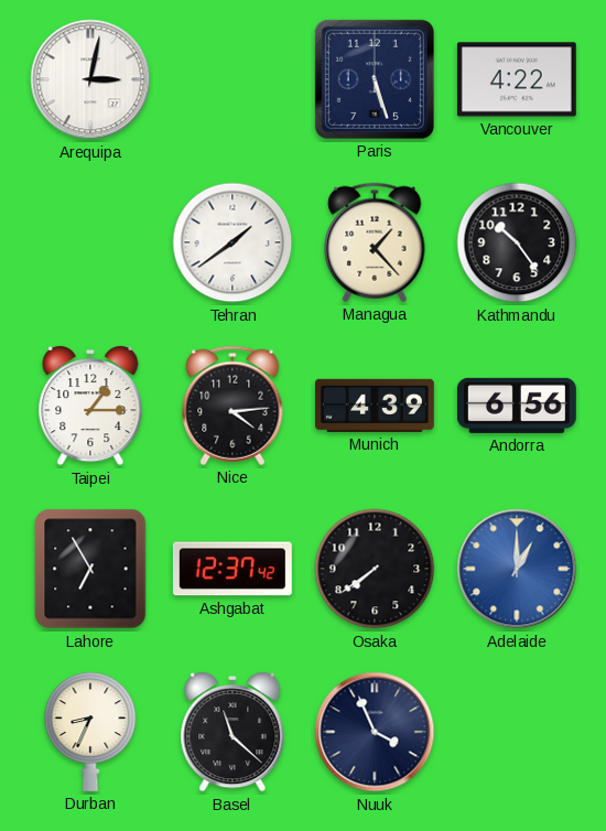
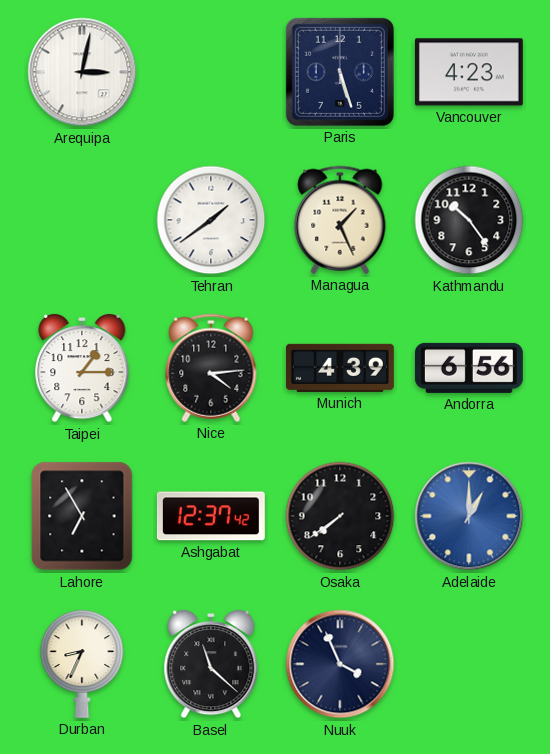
Vancouver: 4:22 -> 4:23 (469, 72)
Managua: 1:23 -> 1:26 (340, 220)
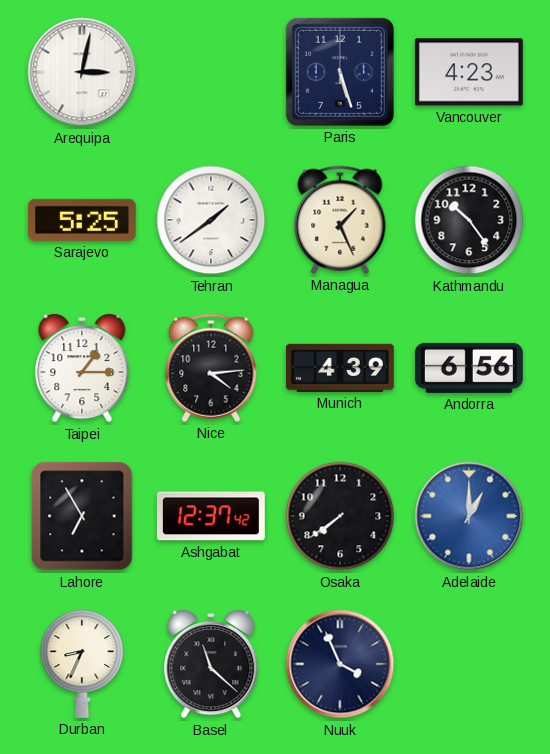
Sarajevo: none -> 5:25 (82, 220)
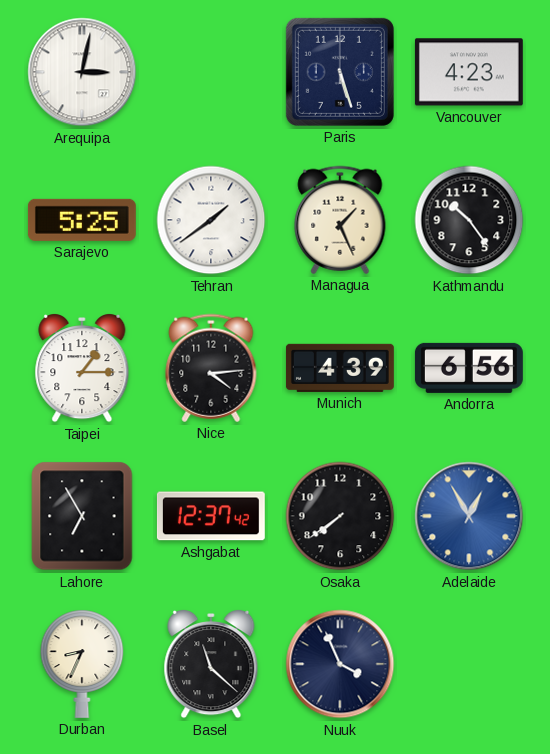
Adelaide: 1:00 -> 12:55 (469, 516)
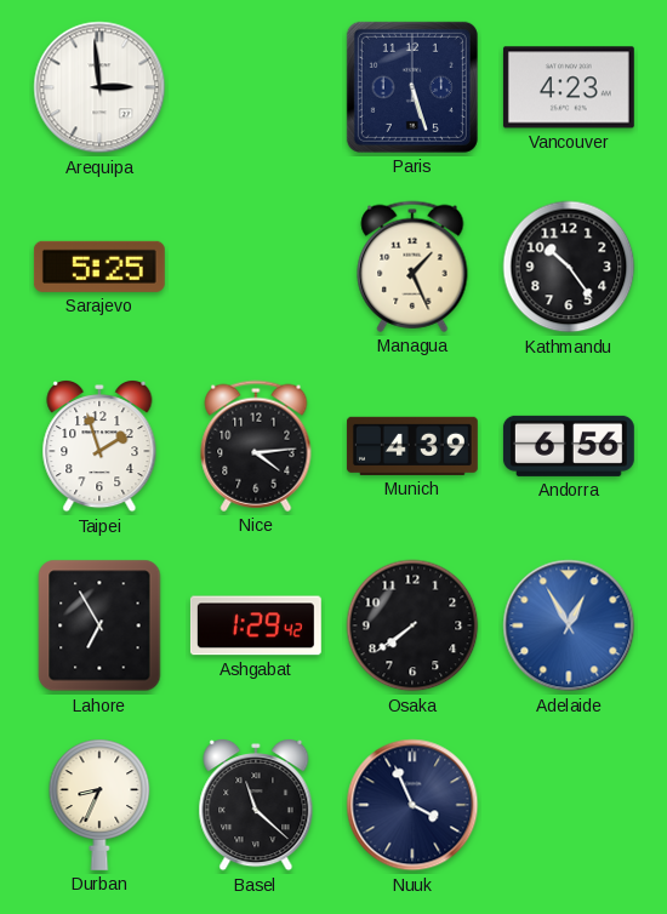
Arequipa: 3:02 -> 2:59 (99, 87)
Tehran: 1:39 -> none (211, 220)
Taipei: 1:15 -> 1:57 (99, 447)
Ashgabat: 12:37 -> 1:29 (256, 625)
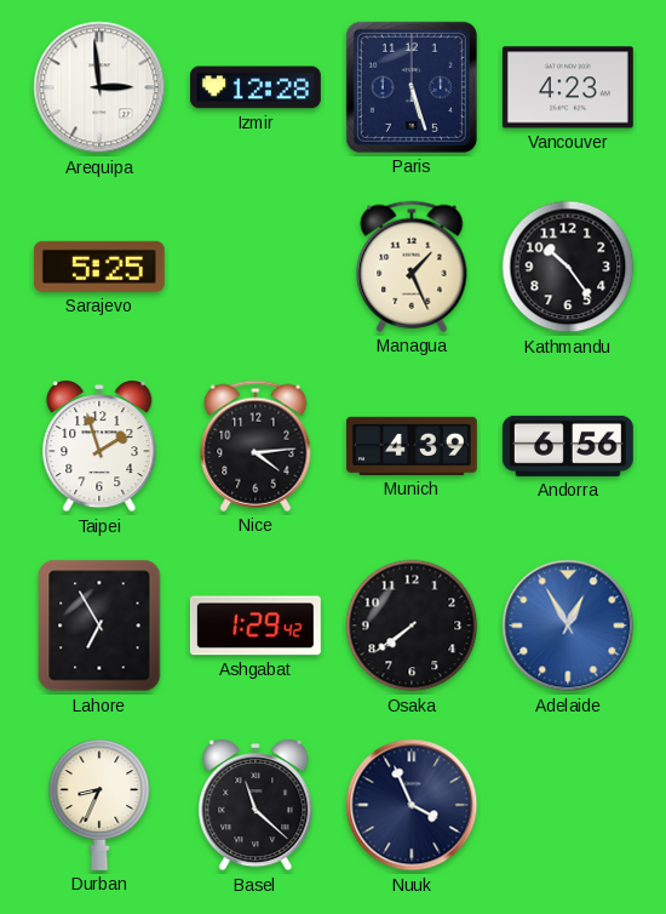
Izmir: none -> 12:28 (256, 87)
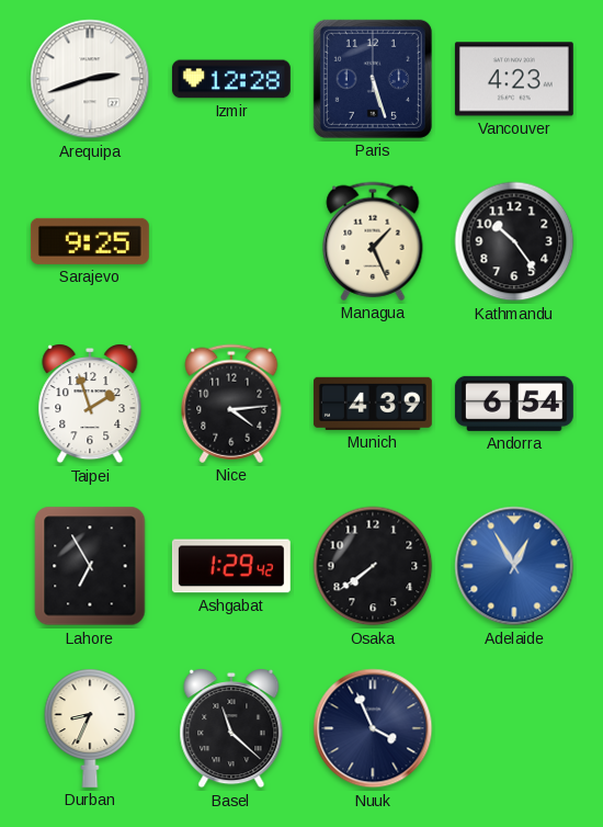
Arequipa: 2:59 -> 2:42 (90, 79)
Sarajevo: 5:25 -> 9:25 (90, 241)
Andorra: 6:56 -> 6:54 (514, 404)
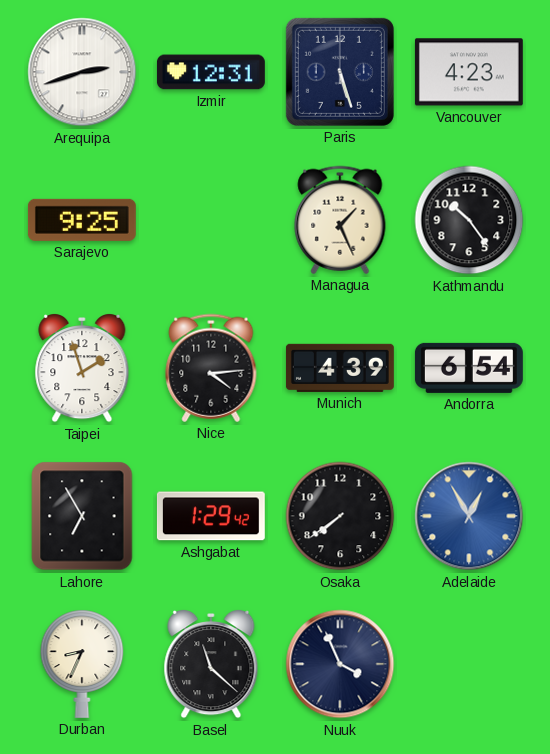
Izmir: 12:28 -> 12:31 (211, 72)
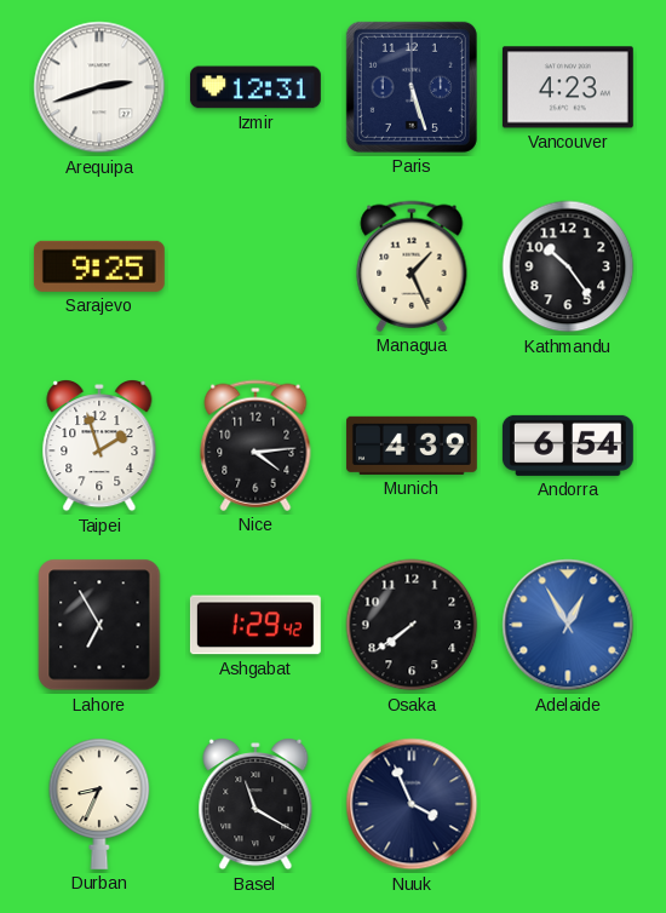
Basel: 11:22 -> 11:20 (256, 805)
